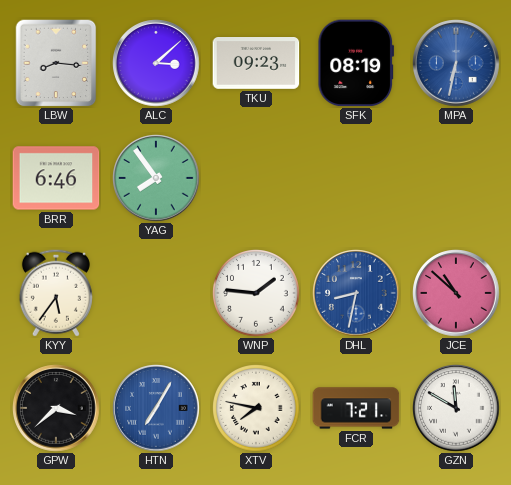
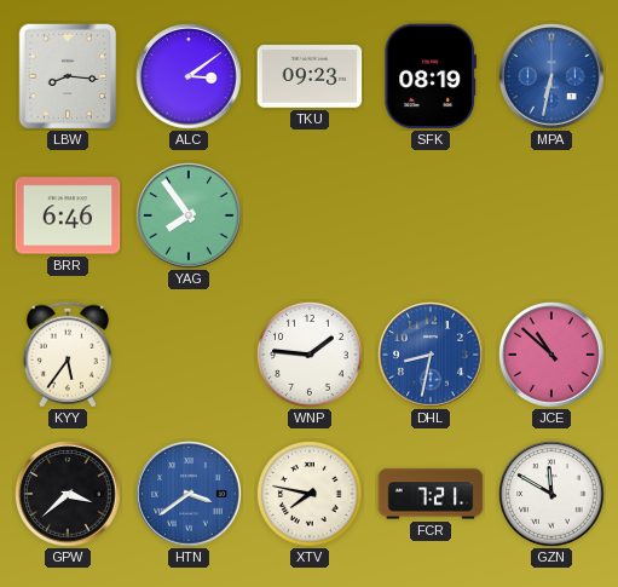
ALC: 3:08 -> 3:09 (189, 76)
HTN: 7:05 -> 3:39 (189, 494)
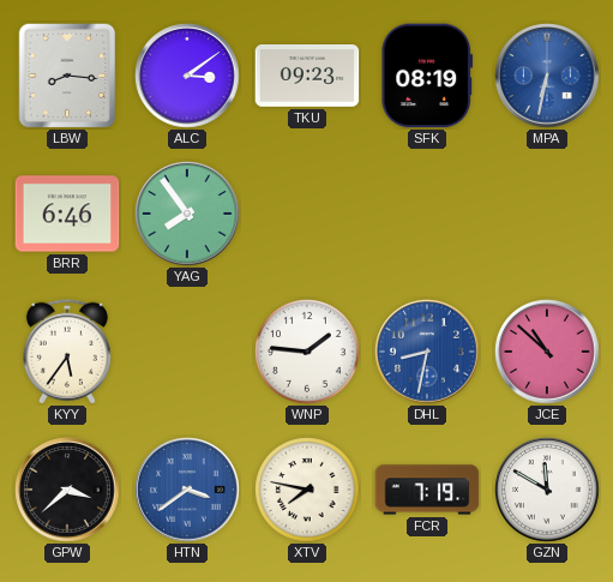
FCR: 7:21 -> 7:19 (427, 490)
